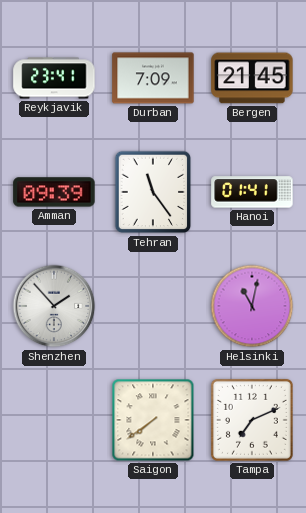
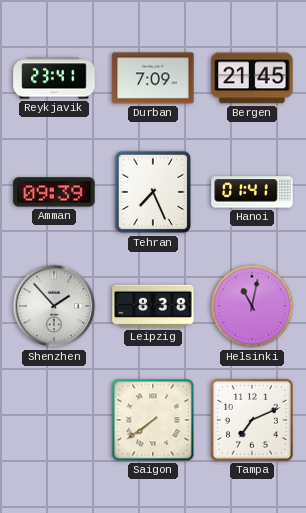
Tehran: 11:24 -> 7:26 (153, 192)
Leipzig: none -> 8:38 (153, 306)
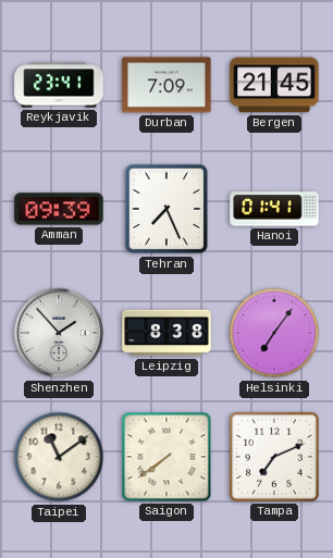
Helsinki: 11:02 -> 7:06 (274, 333)
Taipei: none -> 11:09 (59, 457)
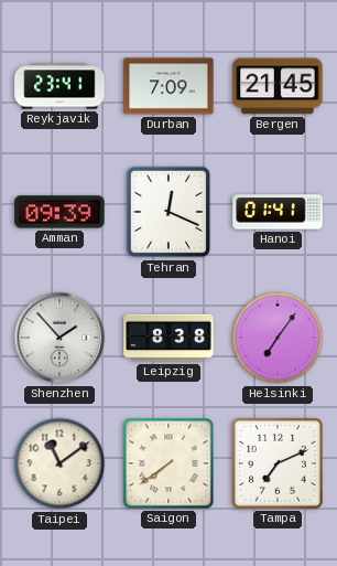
Tehran: 7:26 -> 12:19 (168, 212)
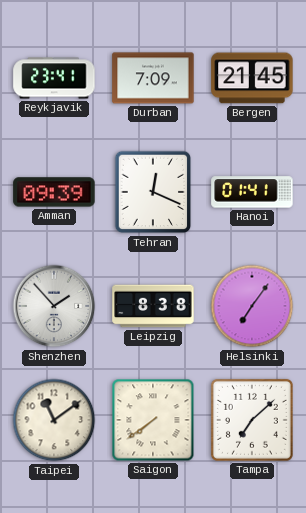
Tampa: 7:11 -> 7:08 (252, 420)
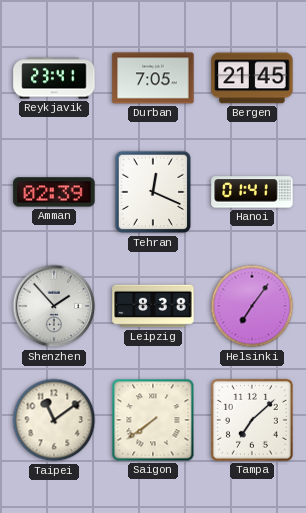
Durban: 7:09 -> 7:05 (153, 78)
Amman: 09:39 -> 02:39 (54, 192)
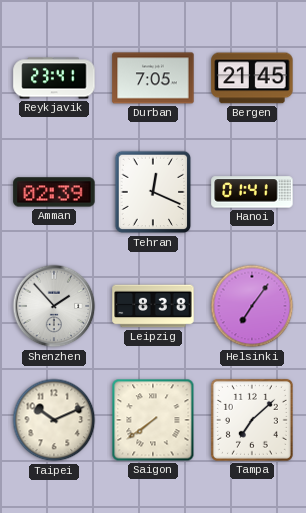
Taipei: 11:09 -> 10:11 (54, 420)
